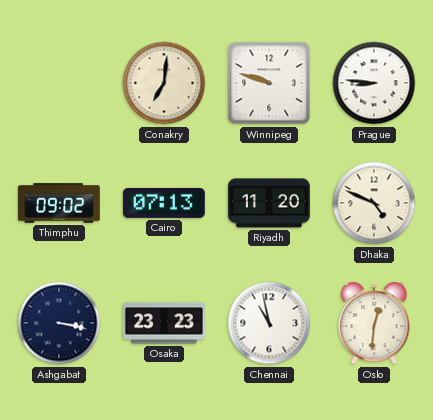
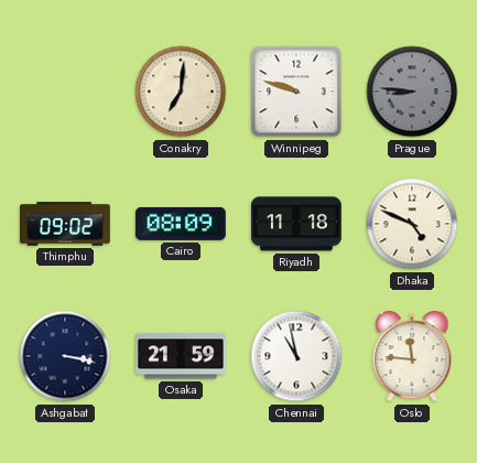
Prague dial: white -> grey (412, 91)
Cairo: 07:13 -> 08:09 (181, 224)
Riyadh: 11:20 -> 11:18 (297, 224)
Osaka: 23:23 -> 21:59 (182, 356)
Oslo: 12:31 -> 11:46 (412, 356)
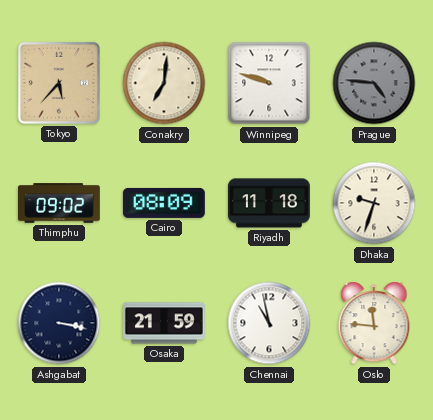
Tokyo: none -> 5:37 (59, 83)
Prague: 8:46 -> 4:46 (374, 83)
Dhaka: 4:49 -> 9:33 (374, 203)
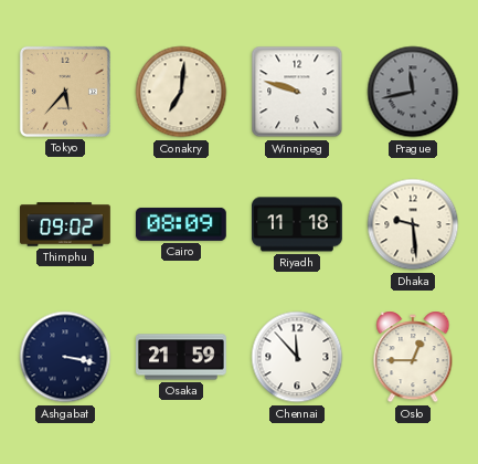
Prague: 4:46 -> 11:43 (413, 92)
Dhaka: 9:33 -> 9:29 (413, 224)
Chennai: 10:58 -> 11:53 (297, 357)
Oslo: 11:46 -> 12:45 (413, 357)
